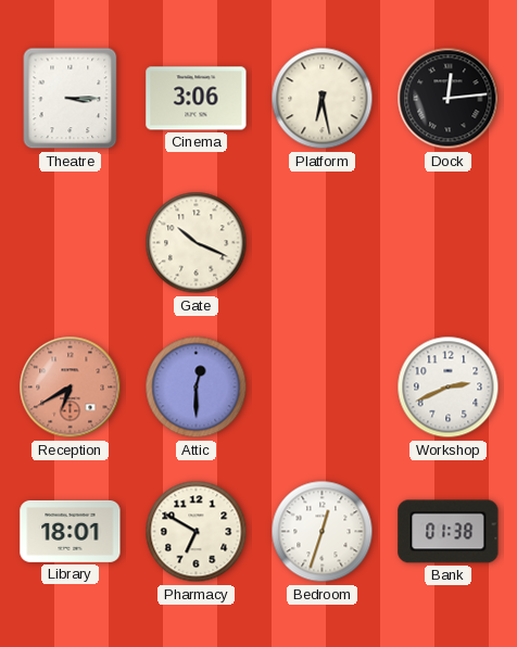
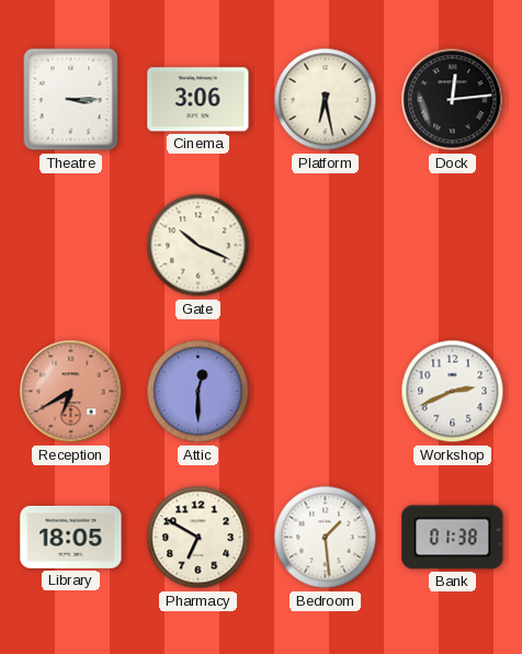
Library: 18:01 -> 18:05 (71, 537)
Bedroom: 12:33 -> 1:29 (326, 538)
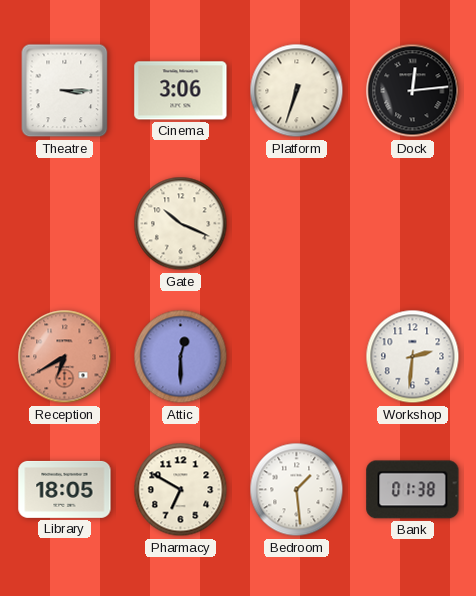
Platform: 6:28 -> 6:33 (297, 91)
Workshop: 2:41 -> 2:31 (413, 357)
